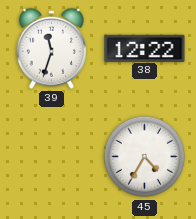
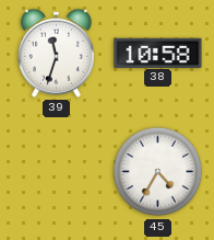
38: 12:22 -> 10:58 (158, 53)
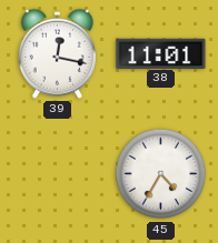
39: 11:33 -> 12:17 (57, 53)
38: 10:58 -> 11:01 (161, 53)
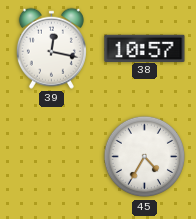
38: 11:01 -> 10:57 (145, 48)
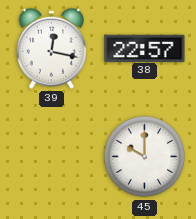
38: 10:57 -> 22:57 (145, 48)
45: 4:35 -> 10:00 (145, 157)
